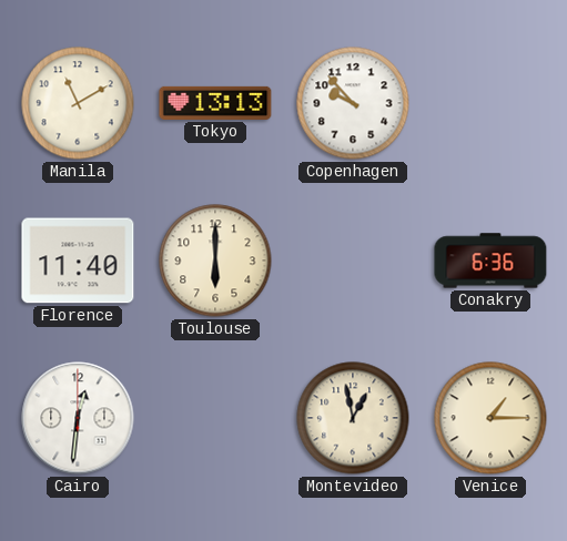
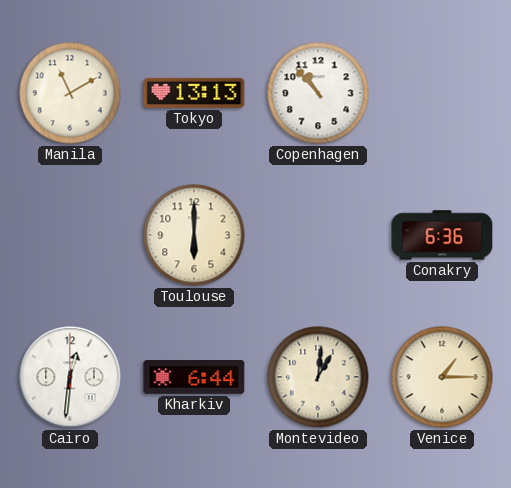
Copenhagen: 9:53 -> 10:53 (318, 93)
Florence: 11:40 -> none (78, 261)
Kharkiv: none -> 6:44 (194, 378)
Montevideo: 12:58 -> 1:01 (318, 377)
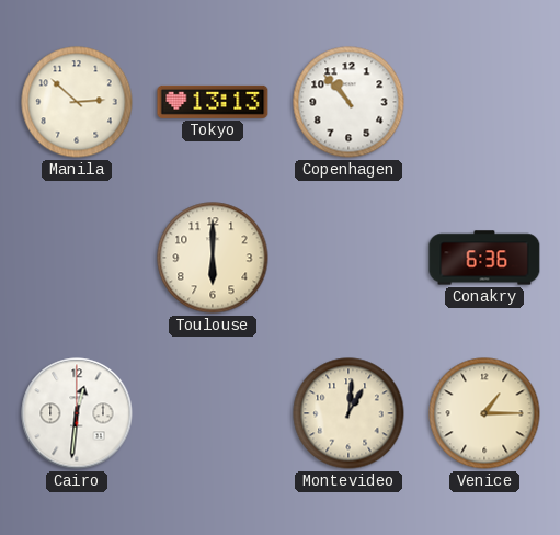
Manila: 11:10 -> 2:52 (77, 102)
Kharkiv: 6:44 -> none (194, 378)
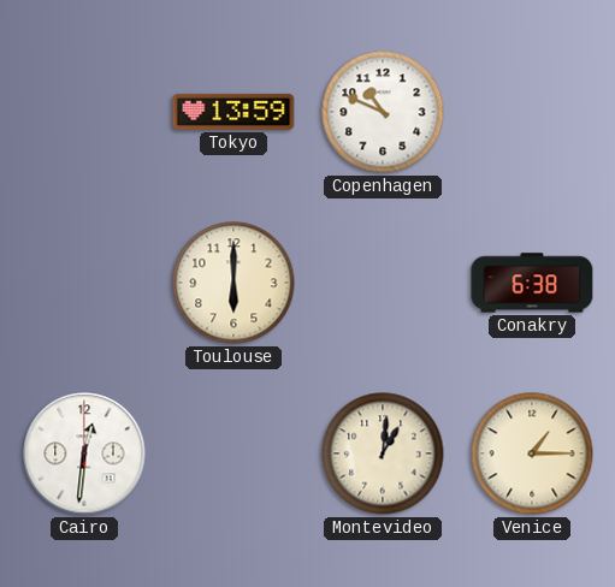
Manila: 2:52 -> none (77, 102)
Tokyo: 13:13 -> 13:59 (233, 112)
Copenhagen: 10:53 -> 10:49 (383, 112)
Conakry: 6:36 -> 6:38 (532, 283)
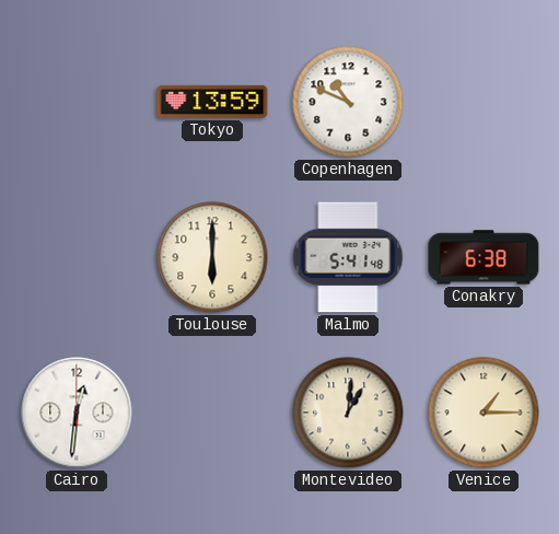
Malmo: none -> 5:41 (348, 257)
